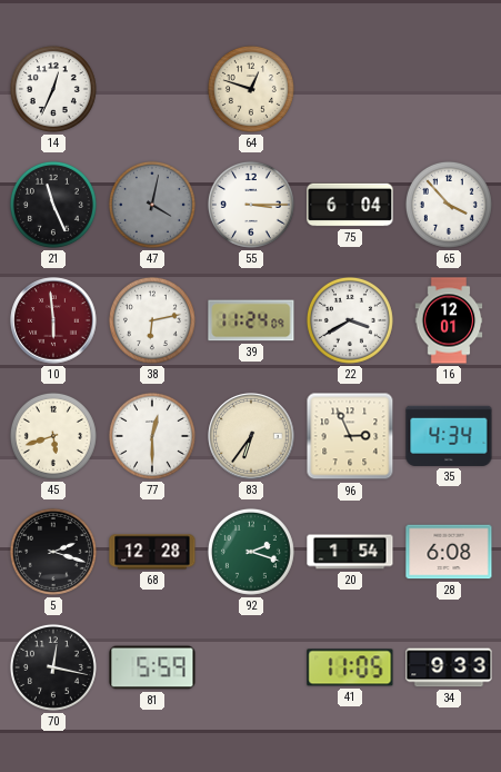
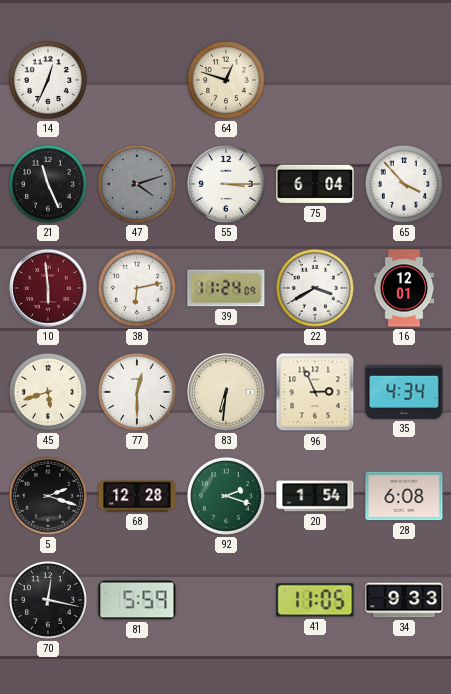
47: 4:02 -> 4:12 (137, 184)
83: 6:36 -> 6:31 (226, 392)
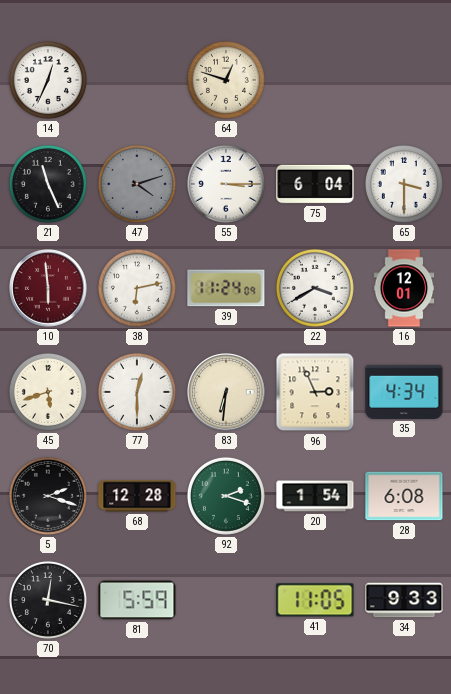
65: 3:53 -> 3:30 (404, 184)
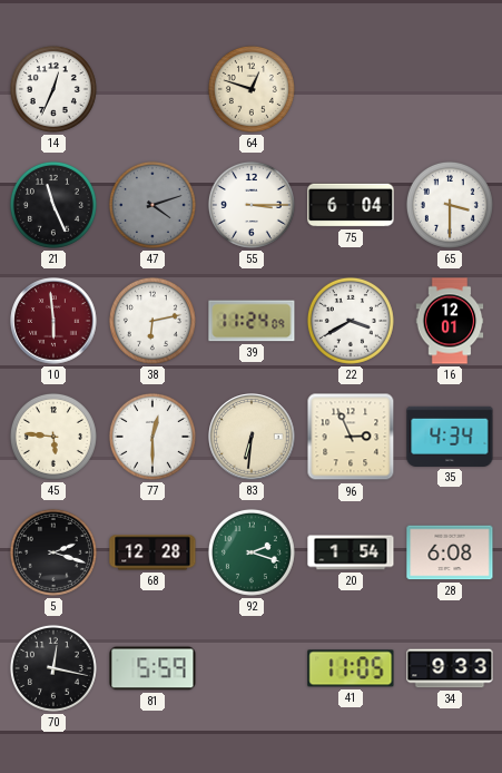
45: 5:42 -> 5:46 (53, 437)
